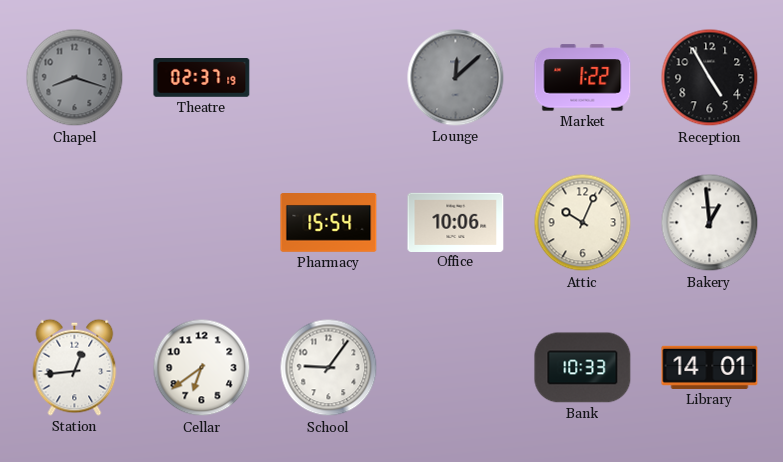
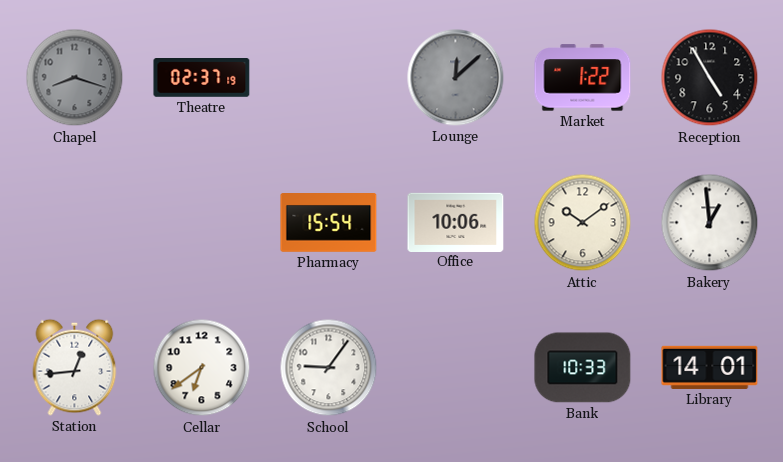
Attic: 10:04 -> 10:09 (583, 223)
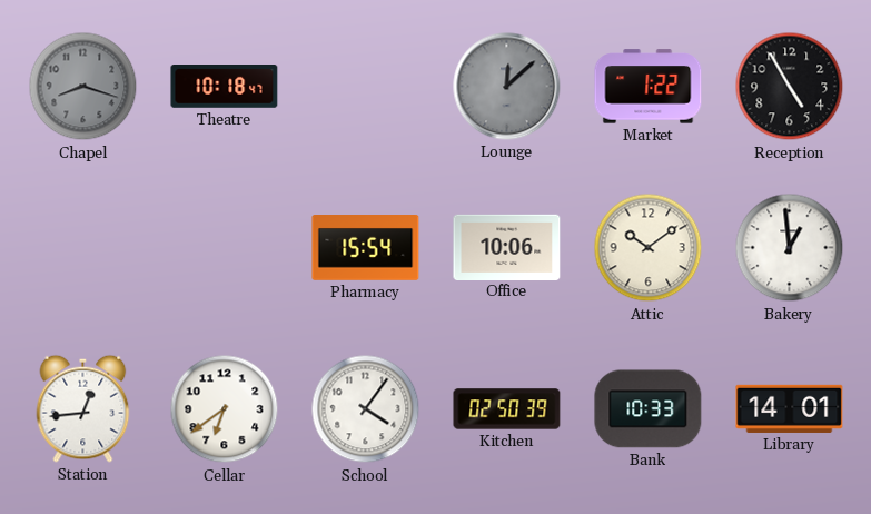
Theatre: 02:37 -> 10:18 (225, 87)
School: 9:06 -> 4:06 (366, 409)
Kitchen: none -> 02:50 (507, 409)
